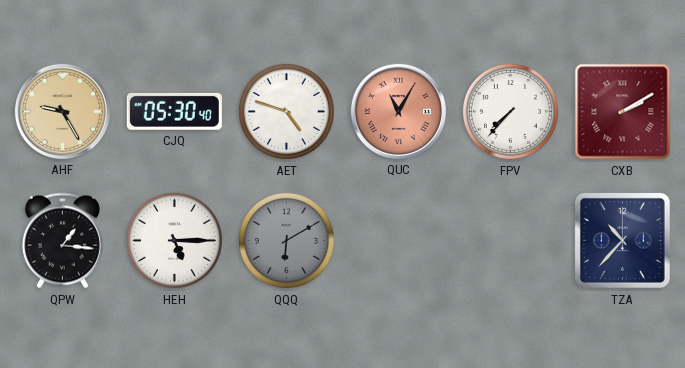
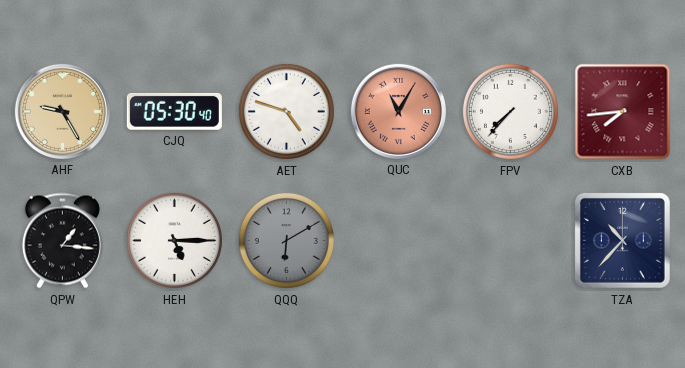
CXB: 2:10 -> 7:44 (623, 112)
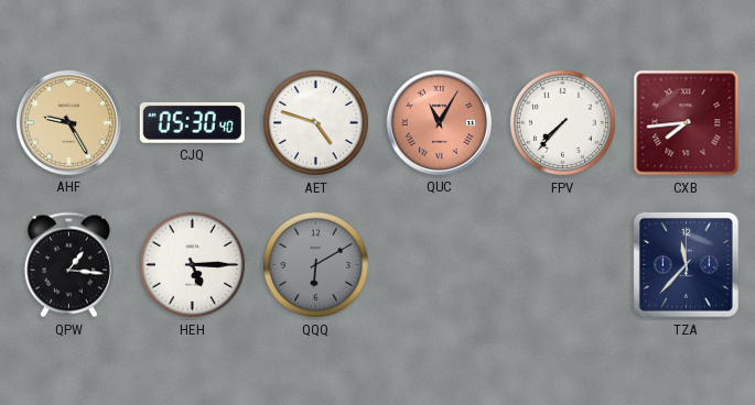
TZA: 10:37 -> 11:37 (686, 264)
